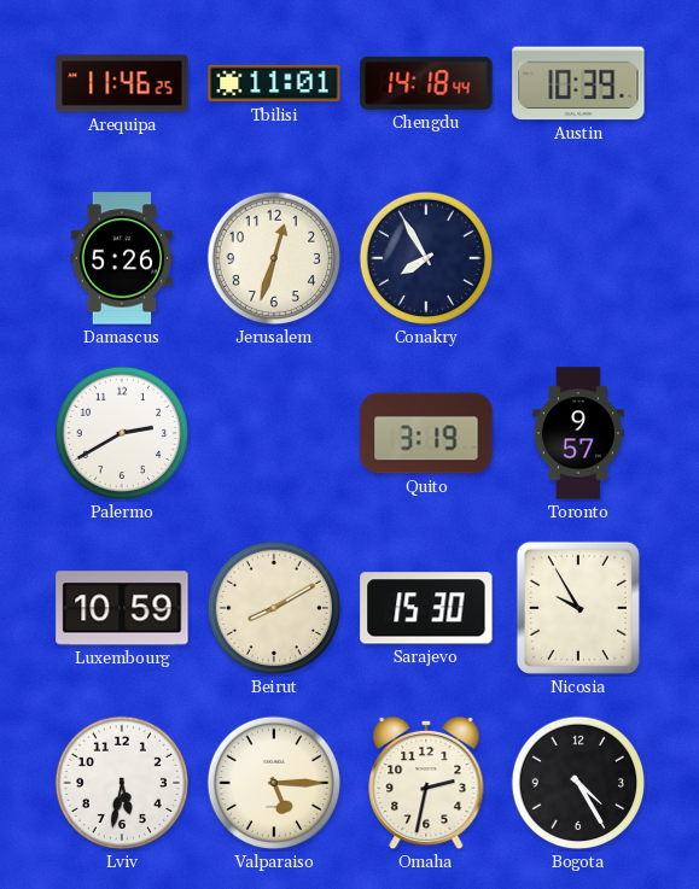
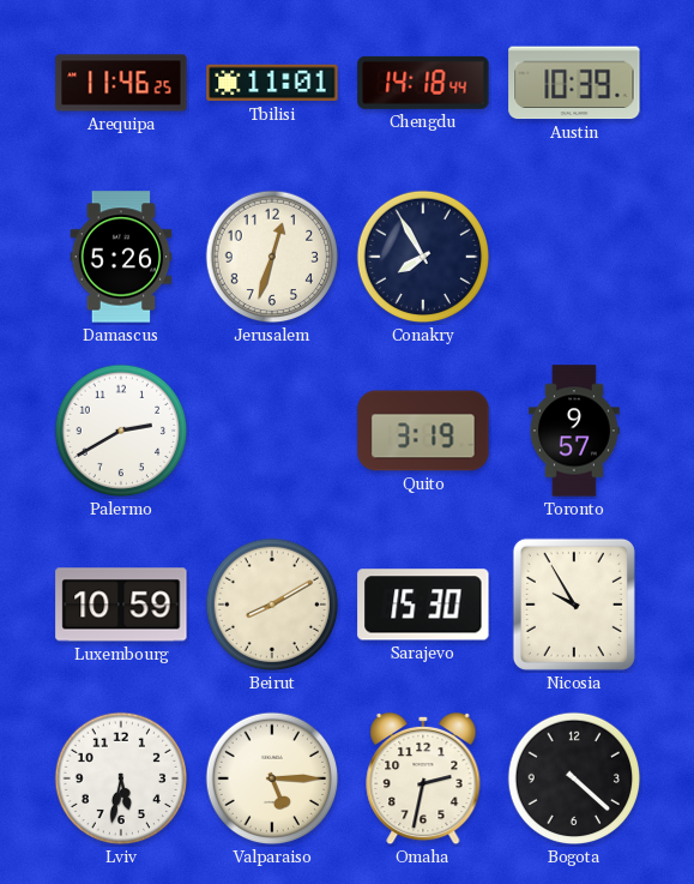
Bogota: 4:25 -> 4:22 (574, 778)
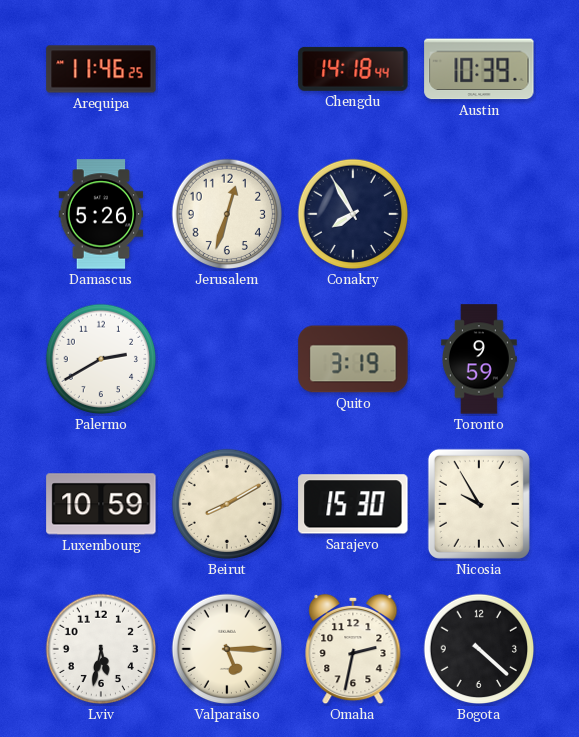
Tbilisi: 11:01 -> none (272, 83)
Toronto: 9:57 -> 9:59 (479, 359)
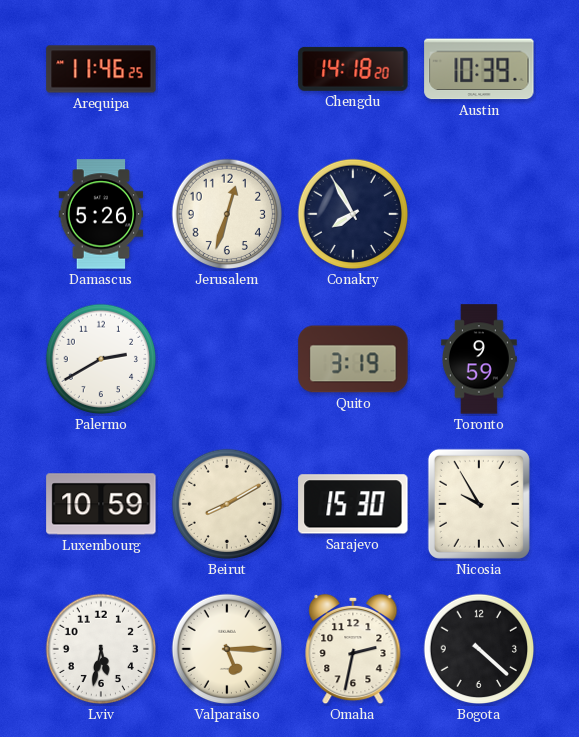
Chengdu: 14:18:44 -> 14:18:20 (353, 69)
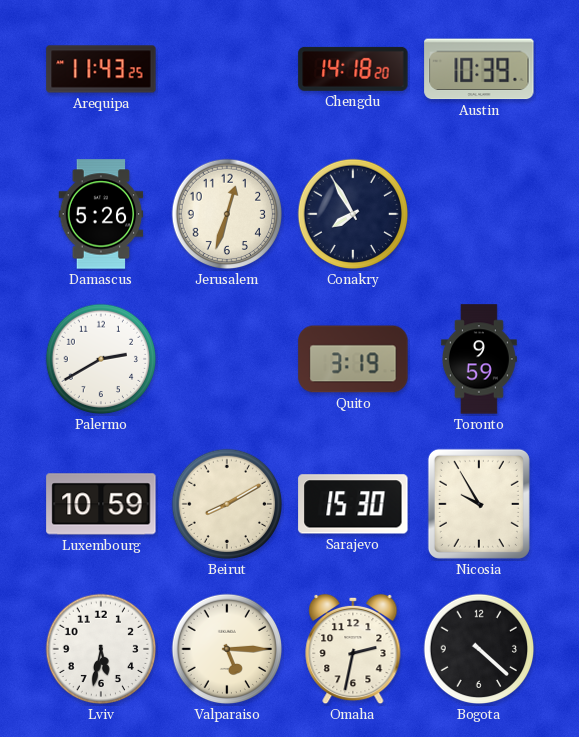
Arequipa: 11:46 -> 11:43 (101, 69)
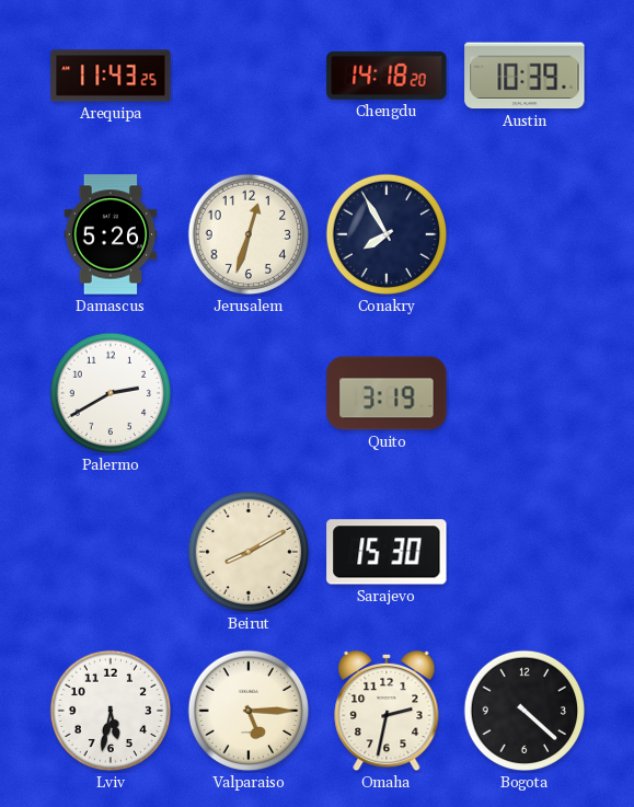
Toronto: 9:59 -> none (479, 359)
Luxembourg: 10:59 -> none (101, 504)
Nicosia: 9:55 -> none (479, 504)
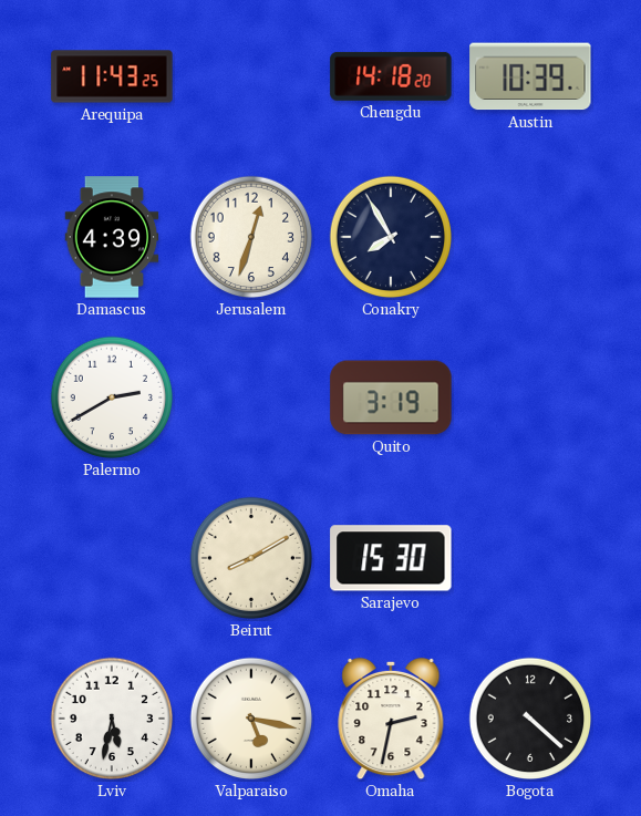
Damascus: 5:26 -> 4:39 (112, 237)
Valparaiso: 5:15 -> 5:17 (251, 719)
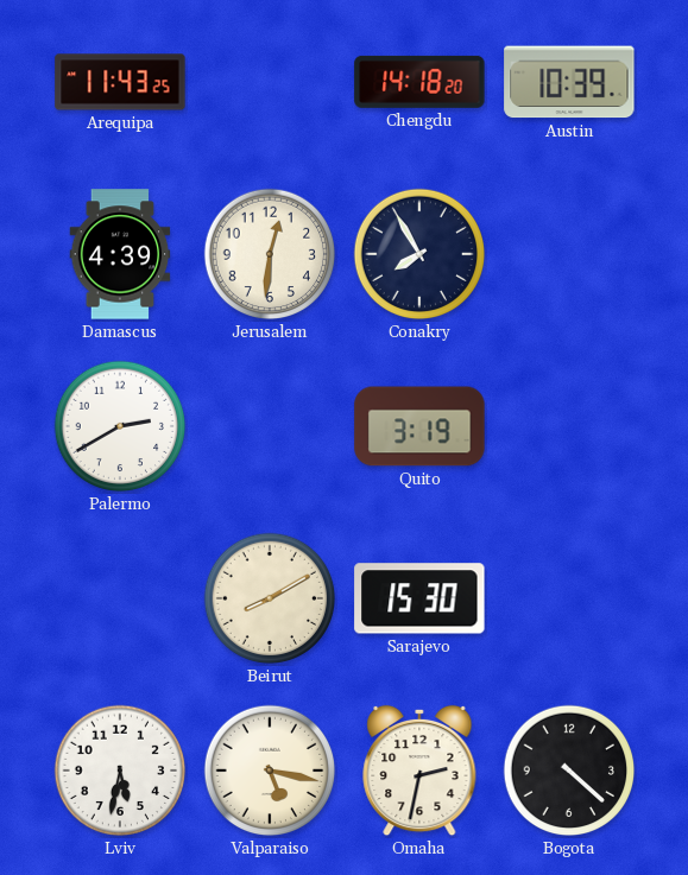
Jerusalem: 12:33 -> 12:31 (270, 254)
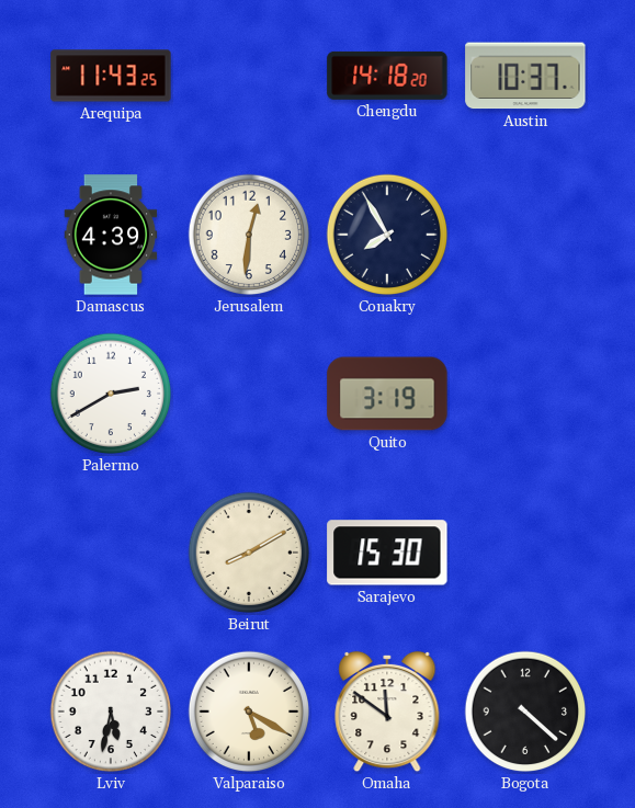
Austin: 10:39 -> 10:37 (525, 76)
Valparaiso: 5:17 -> 5:20 (249, 712)
Omaha: 2:32 -> 11:51 (387, 712)
